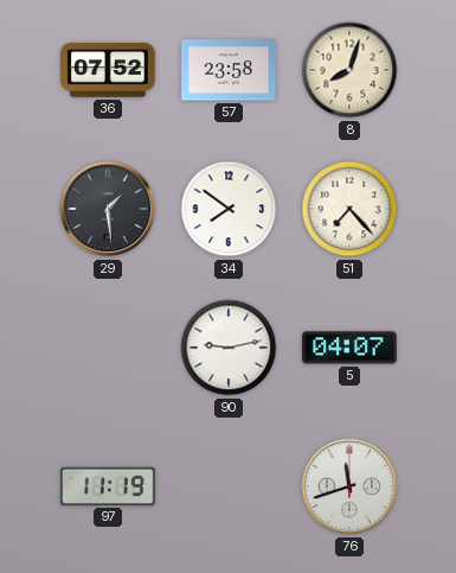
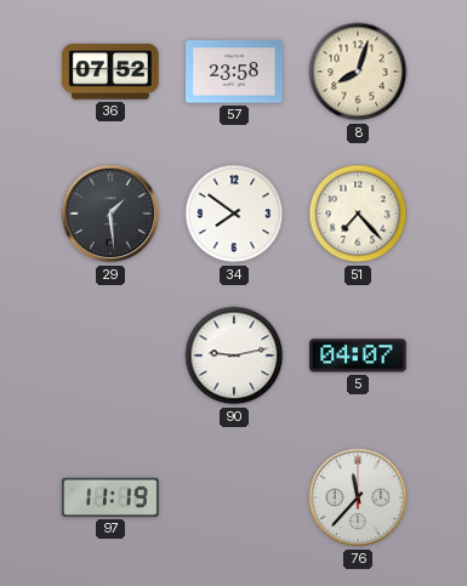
76: 11:42 -> 11:37 (358, 497)
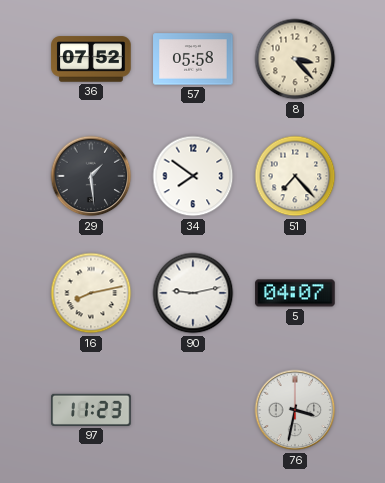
57: 23:58 -> 05:58 (193, 59)
8: 8:03 -> 3:23 (295, 59)
16: none -> 8:13 (91, 293)
97: 11:19 -> 11:23 (91, 410)
76: 11:37 -> 3:32 (295, 410)
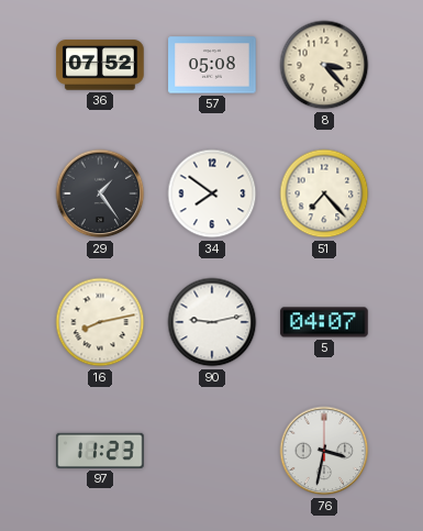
57: 05:58 -> 05:08 (212, 65)
29: 1:29 -> 1:24 (100, 193)
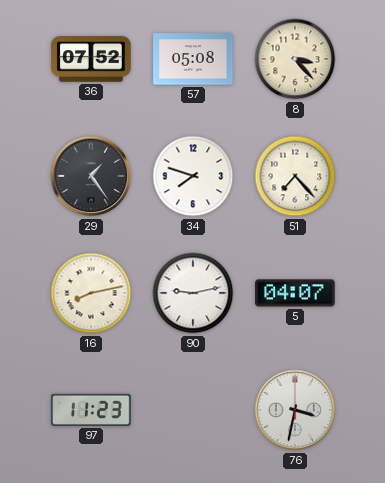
34: 7:51 -> 7:48 (193, 176)
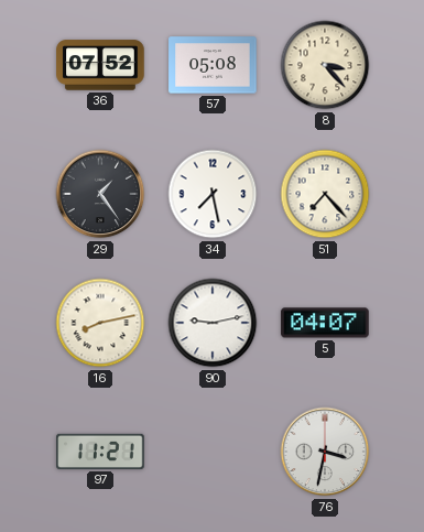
34: 7:48 -> 7:28 (213, 194)
97: 11:23 -> 11:21 (100, 452)
